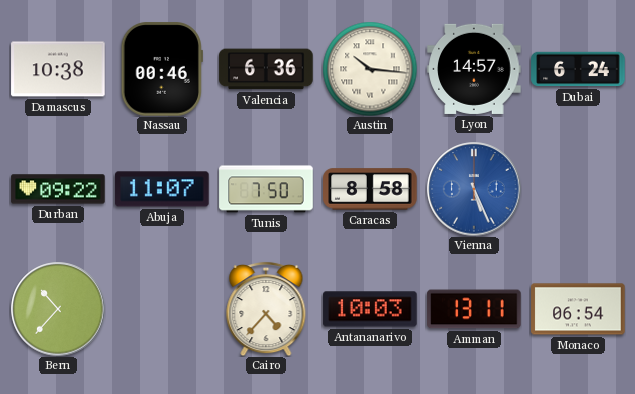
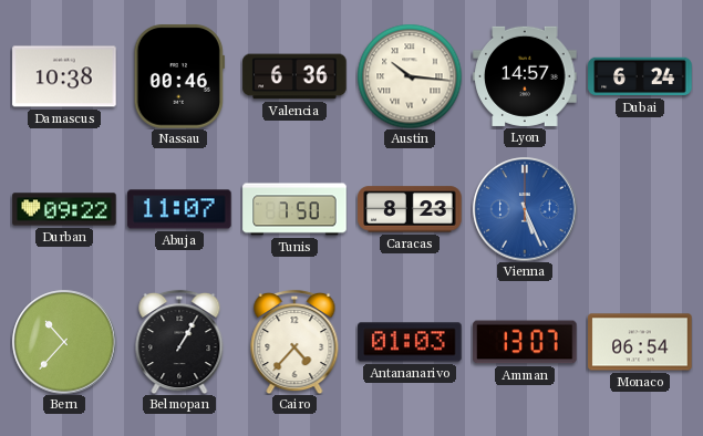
Caracas: 8:58 -> 8:23 (410, 209)
Belmopan: none -> 1:05 (179, 342)
Antananarivo: 10:03 -> 01:03 (410, 342)
Amman: 13:11 -> 13:07 (525, 342)
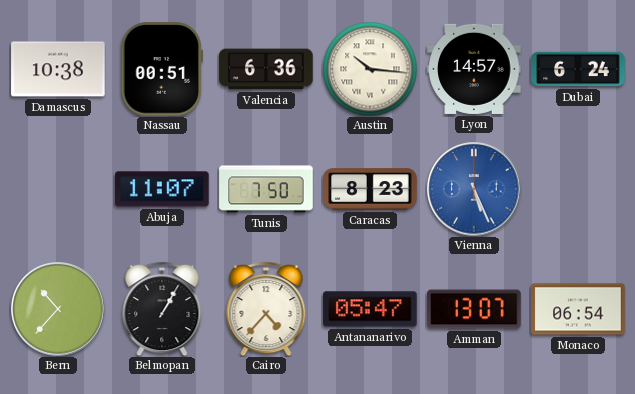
Nassau: 00:46 -> 00:51 (162, 69)
Durban: 09:22 -> none (64, 209)
Antananarivo: 01:03 -> 05:47 (370, 309)
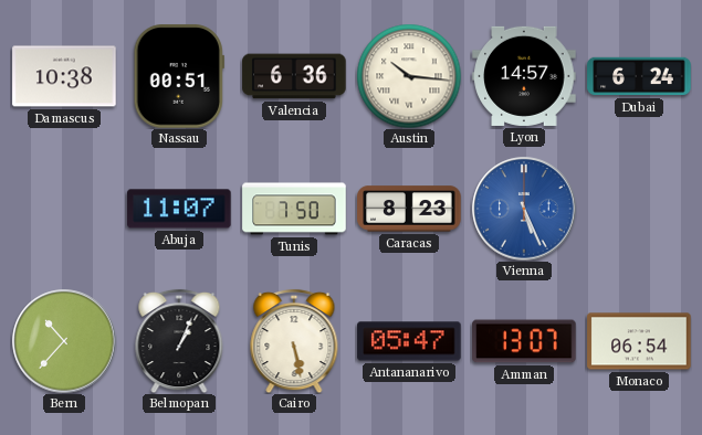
Belmopan: 1:05 -> 1:04 (179, 341)
Cairo: 4:37 -> 5:28 (294, 341)
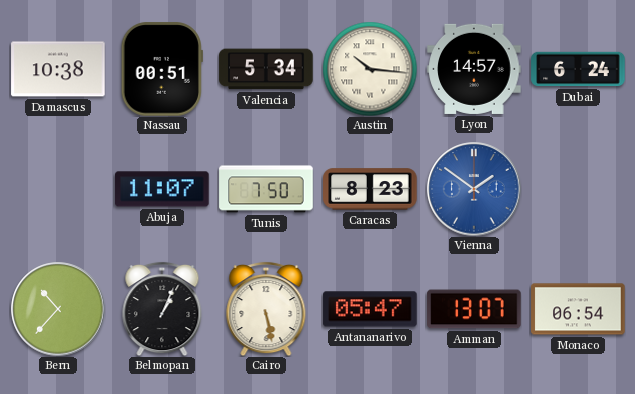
Valencia: 6:36 -> 5:34 (266, 69)
Vienna: 5:26 -> 1:51 (474, 189)
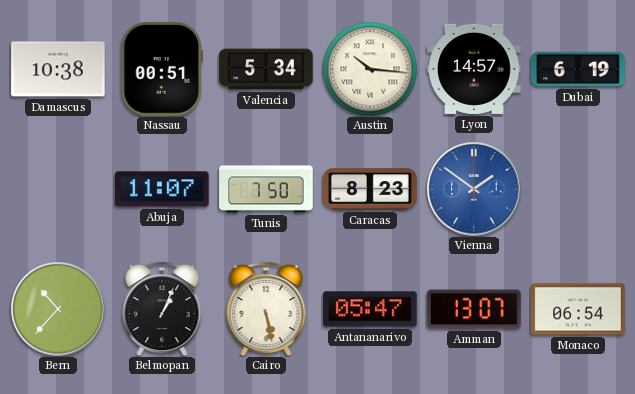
Dubai: 6:24 -> 6:19 (578, 69)
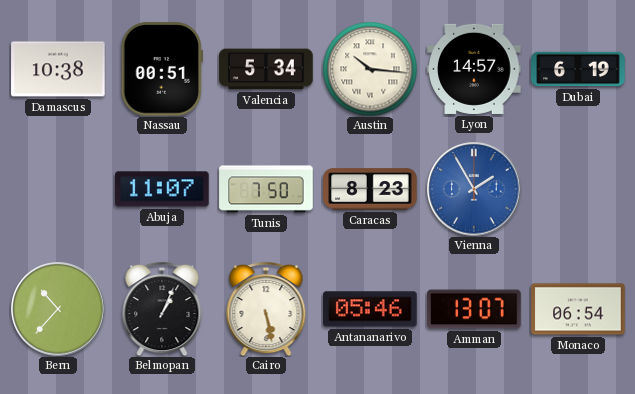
Vienna: 1:51 -> 1:55 (474, 189)
Antananarivo: 05:47 -> 05:46 (370, 309)
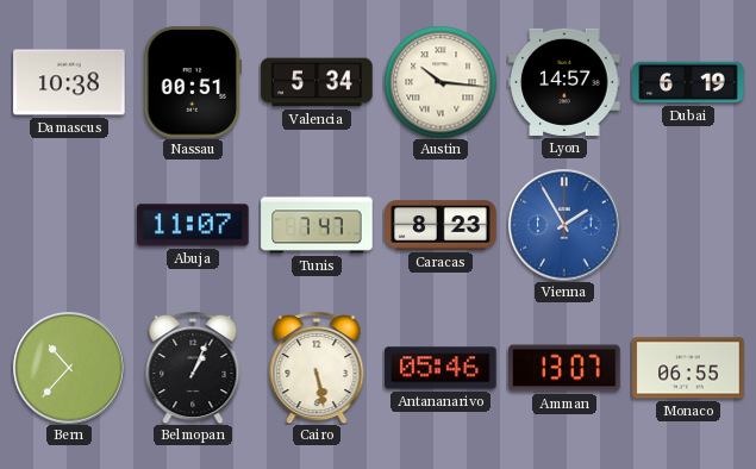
Tunis: 7:50 -> 7:47 (317, 225)
Monaco: 06:54 -> 06:55 (688, 368)
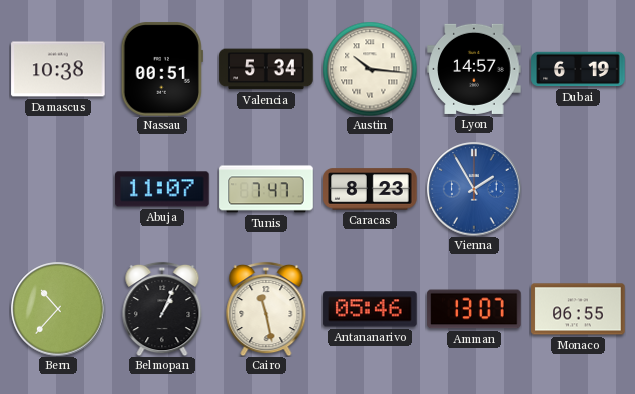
Cairo: 5:28 -> 11:28 (266, 309)
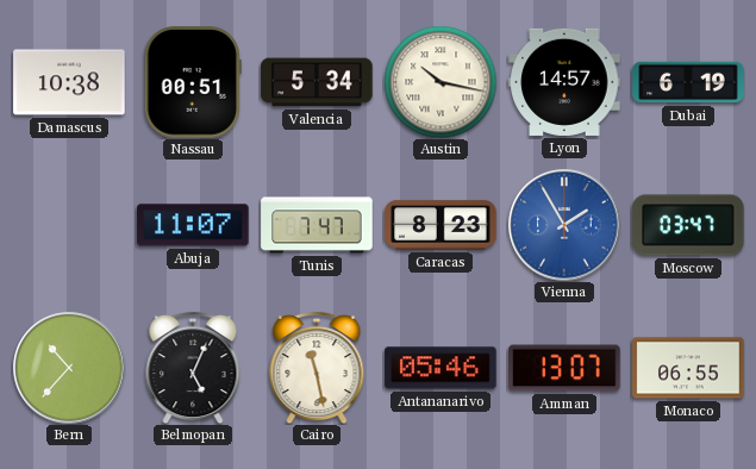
Austin: 10:16 -> 10:17 (441, 82)
Moscow: none -> 03:47 (688, 225)
Belmopan: 1:04 -> 5:04 (193, 368)
